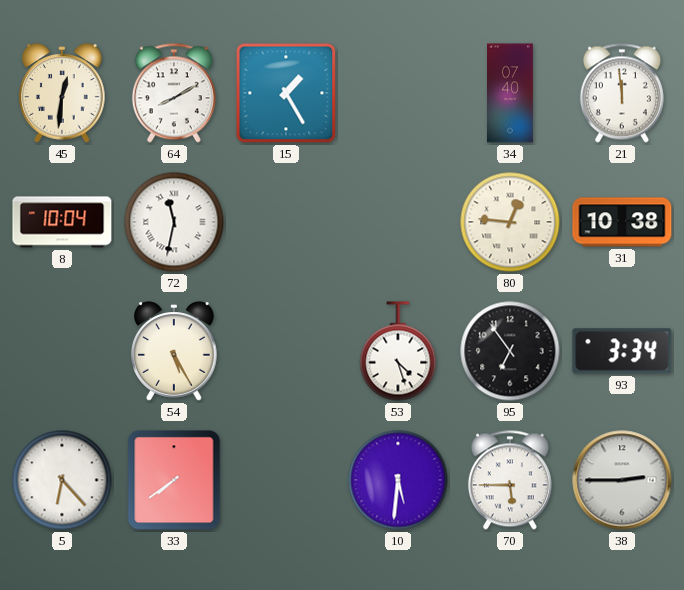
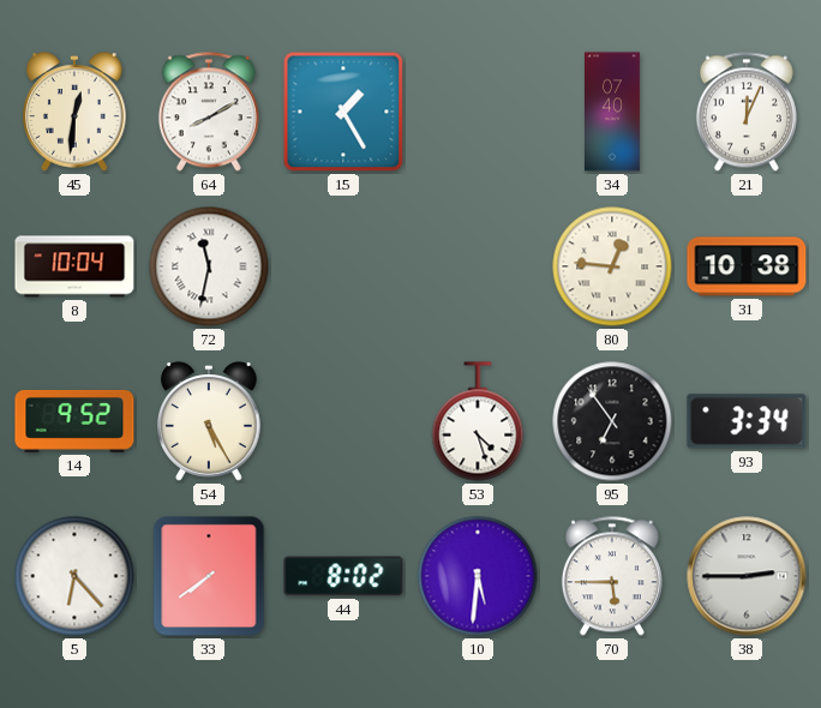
21: 11:59 -> 12:04 (747, 112)
14: none -> 9:52 (74, 421)
44: none -> 8:02 (343, 576)
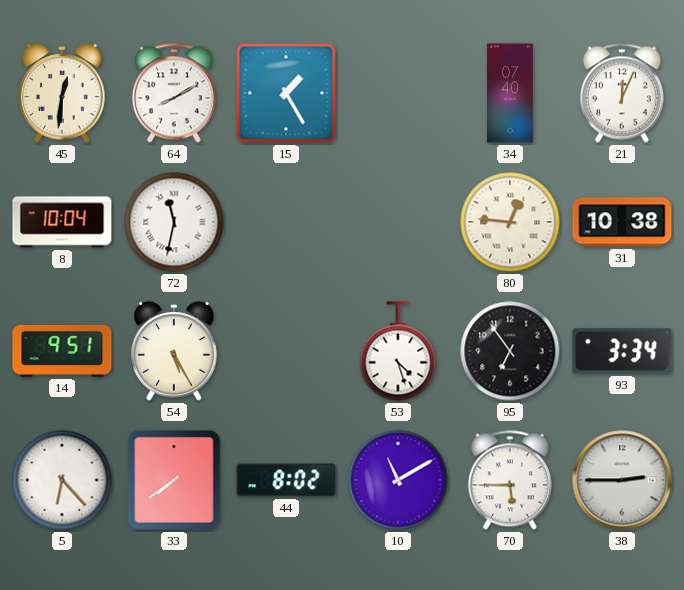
14: 9:52 -> 9:51 (62, 351)
10: 5:31 -> 11:10 (398, 480)
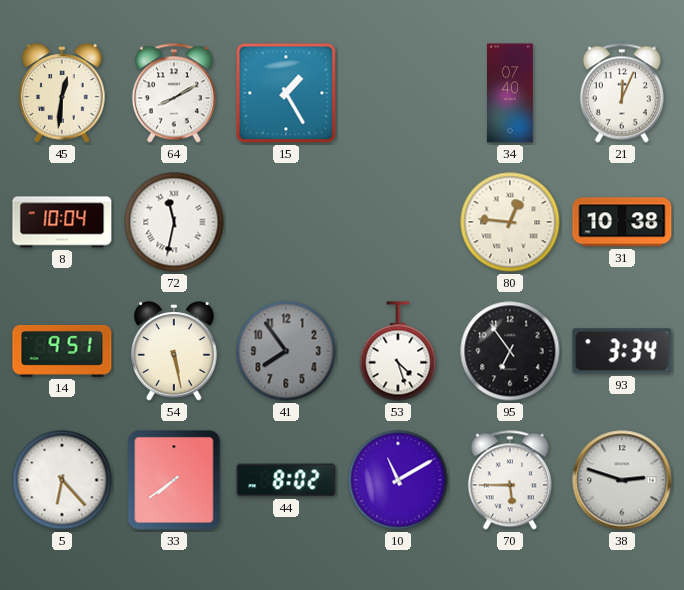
54: 5:25 -> 5:28 (174, 351)
41: none -> 7:54 (286, 351)
38: 2:45 -> 2:48 (622, 480)
